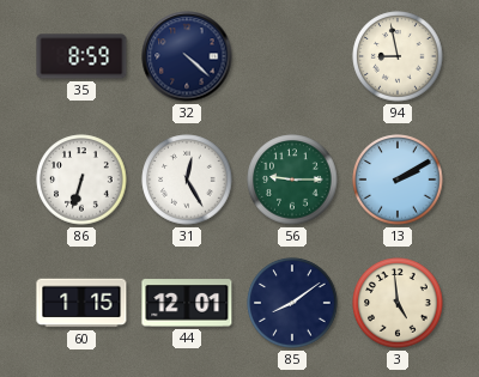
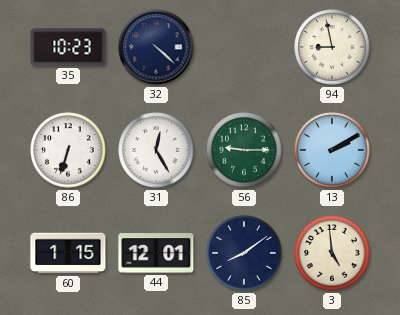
35: 8:59 -> 10:23 (68, 47)
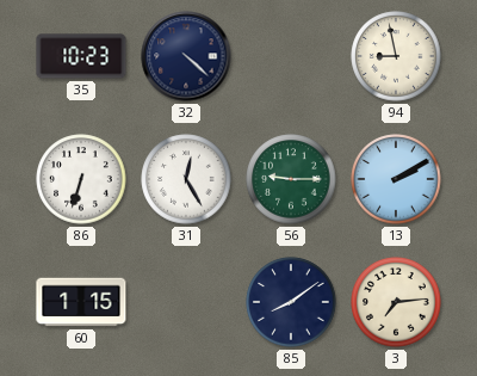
44: 12:01 -> none (156, 253)
3: 4:59 -> 7:14 (396, 302)
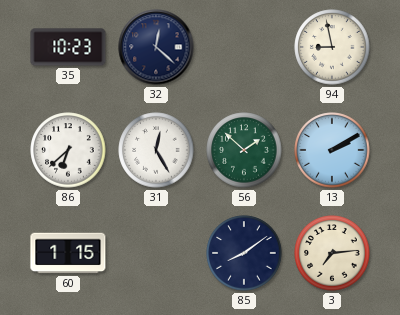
32: 4:22 -> 12:22 (156, 47)
86: 6:33 -> 6:38 (68, 150)
56: 9:15 -> 1:52 (244, 150)
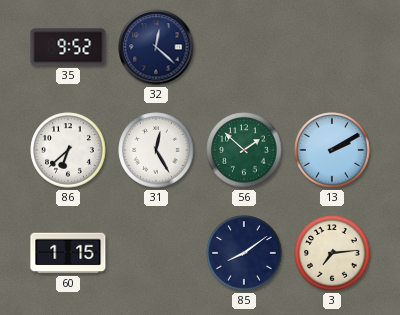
35: 10:23 -> 9:52 (68, 47)
94: 8:58 -> none (332, 47)
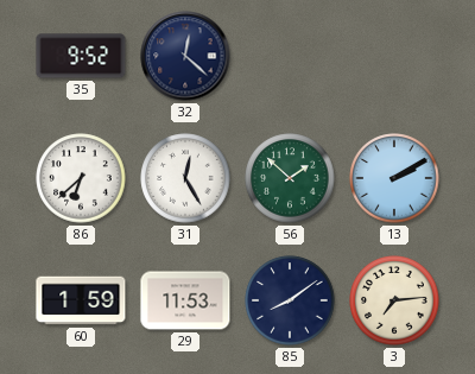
60: 1:15 -> 1:59 (81, 300)
29: none -> 11:53 (185, 300)
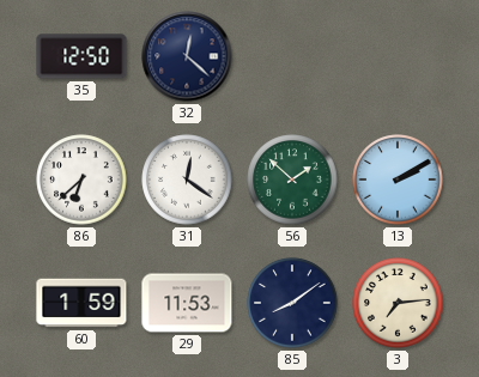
35: 9:52 -> 12:50 (81, 56)
31: 12:25 -> 12:21 (187, 180)
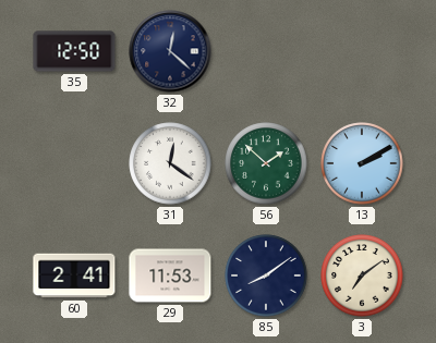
86: 6:38 -> none (81, 180)
60: 1:59 -> 2:41 (74, 275)
3: 7:14 -> 7:09 (362, 275)
